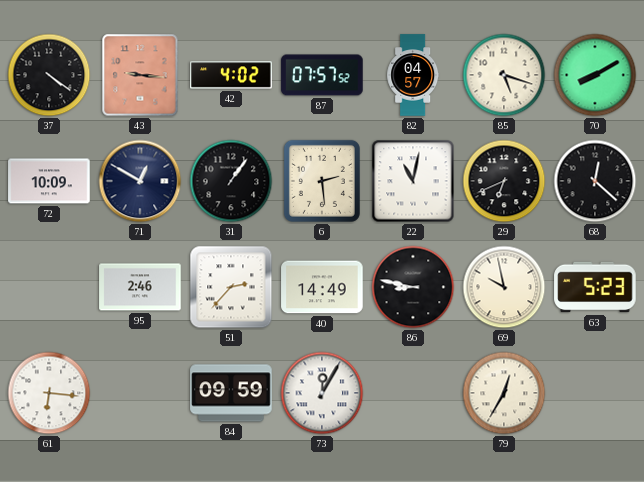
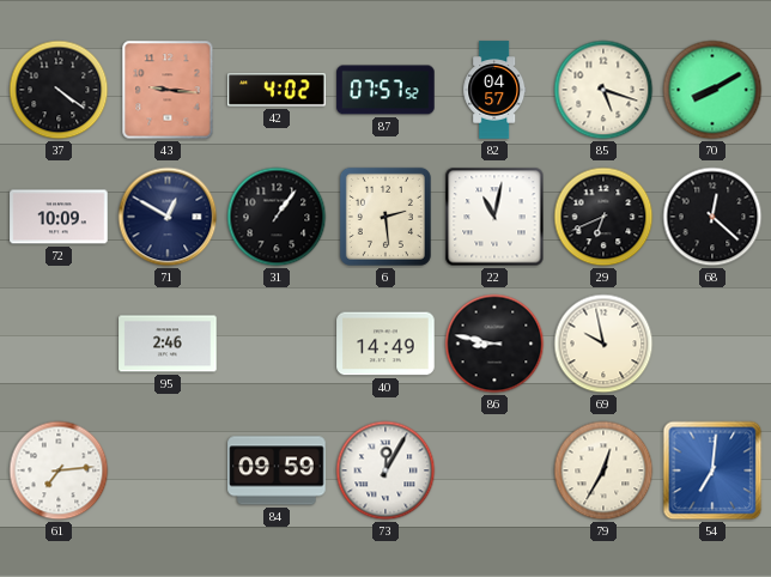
51: 2:37 -> none (231, 287)
63: 5:23 -> none (595, 287)
61: 6:16 -> 7:14 (59, 470)
54: none -> 7:01 (712, 470)
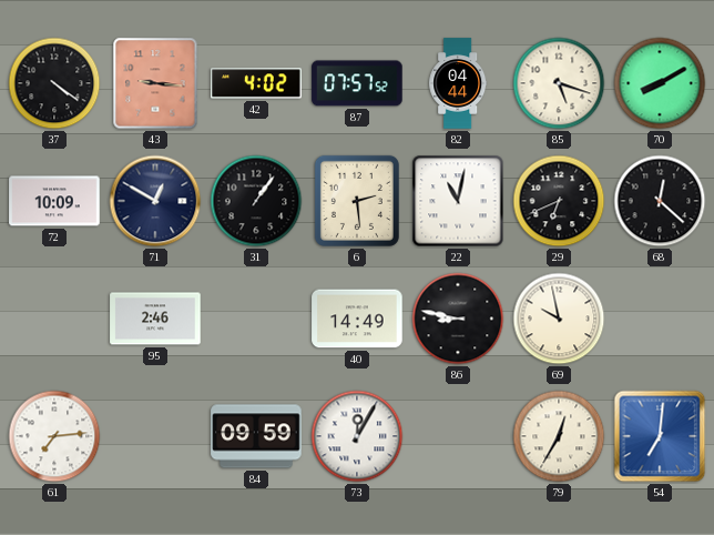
82: 04:57 -> 04:44 (458, 83)
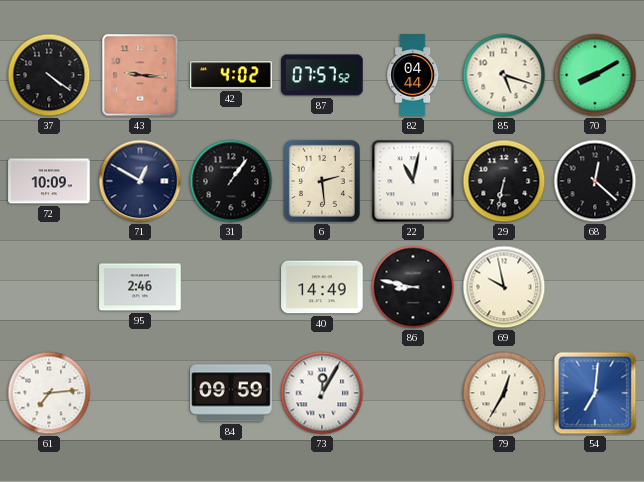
29: 6:41 -> 6:32 (504, 181)
